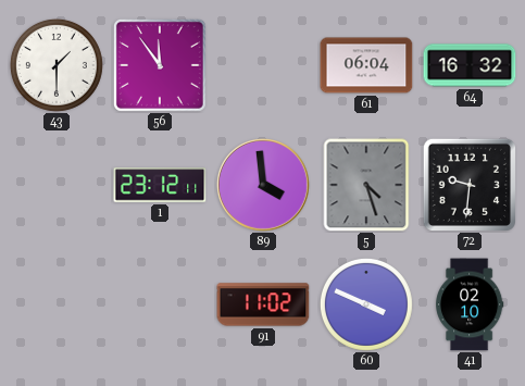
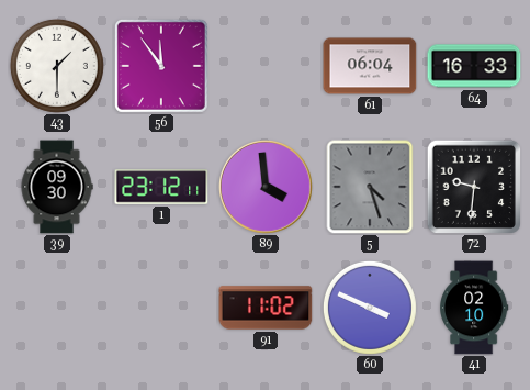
64: 16:32 -> 16:33 (474, 66)
39: none -> 09:30 (57, 187)
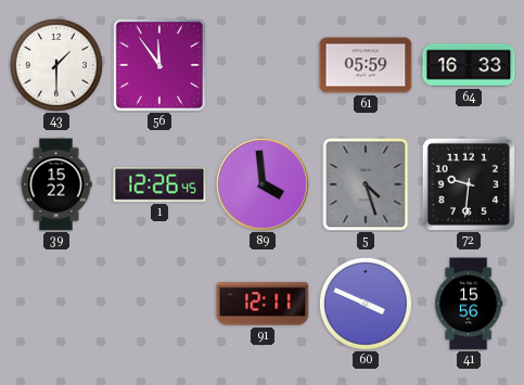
61: 06:04 -> 05:59 (366, 65)
39: 09:30 -> 15:22 (56, 184)
1: 23:12 -> 12:26 (159, 184)
91: 11:02 -> 12:11 (263, 304)
41: 02:10 -> 15:56 (470, 304)
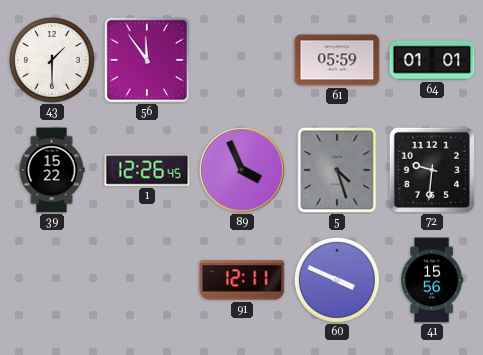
64: 16:33 -> 01:01 (432, 60)
89: 3:59 -> 3:56 (243, 171)
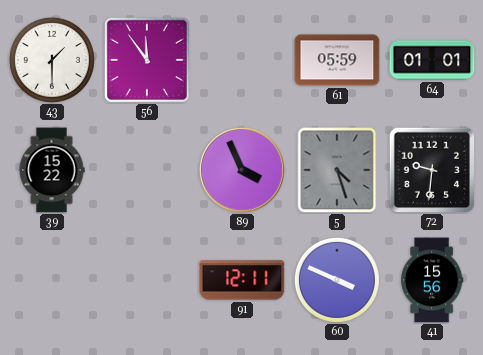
1: 12:26 -> none (147, 170)
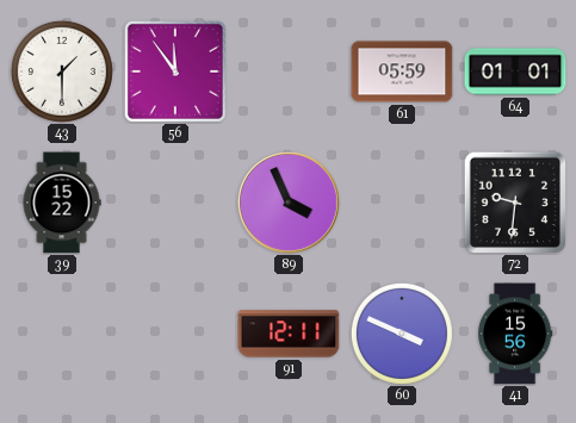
5: 4:27 -> none (337, 170)
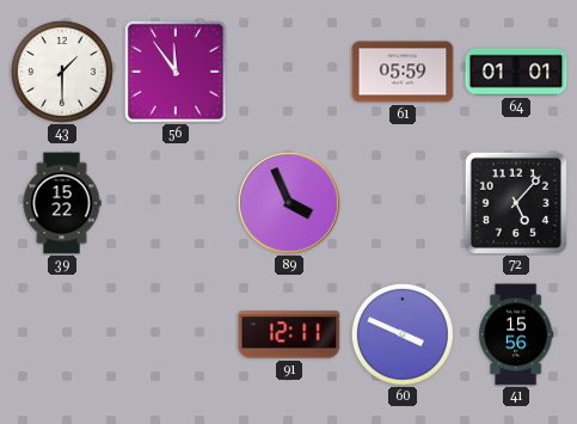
72: 9:31 -> 5:07 (515, 202)
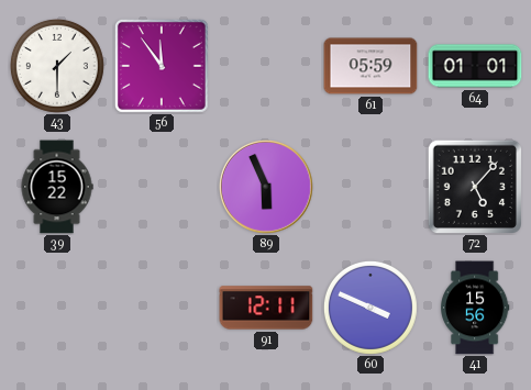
89: 3:56 -> 5:56 (267, 188)
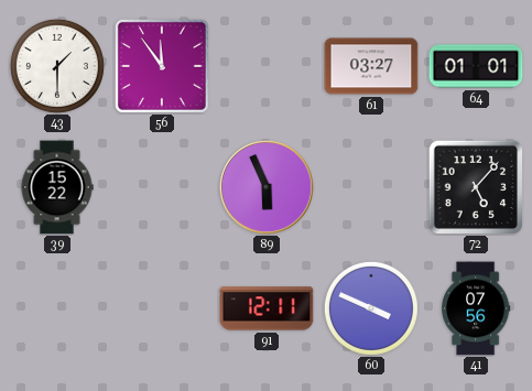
61: 05:59 -> 03:27 (371, 66)
41: 15:56 -> 07:56 (477, 308)
